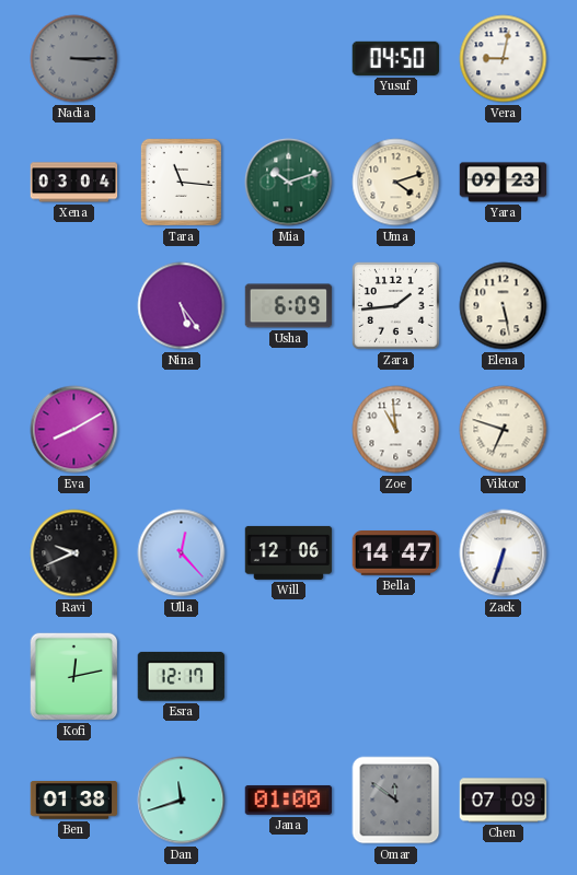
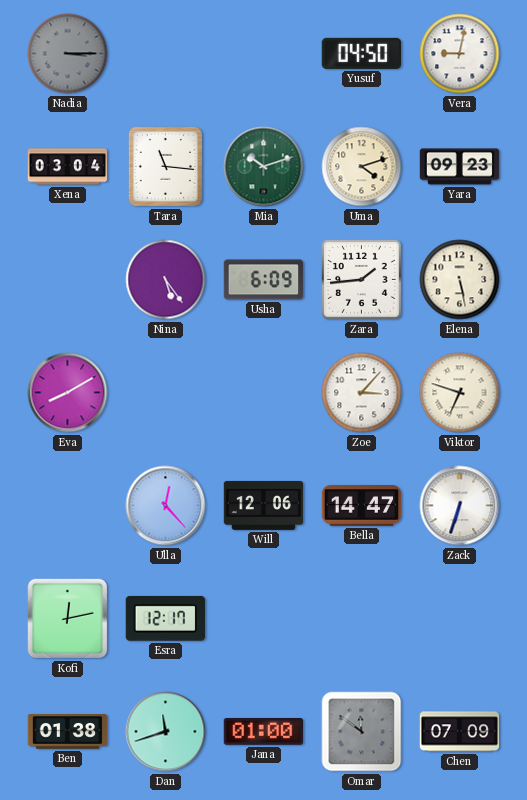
Zoe: 10:59 -> 3:07 (362, 393)
Ravi: 9:41 -> none (74, 553)
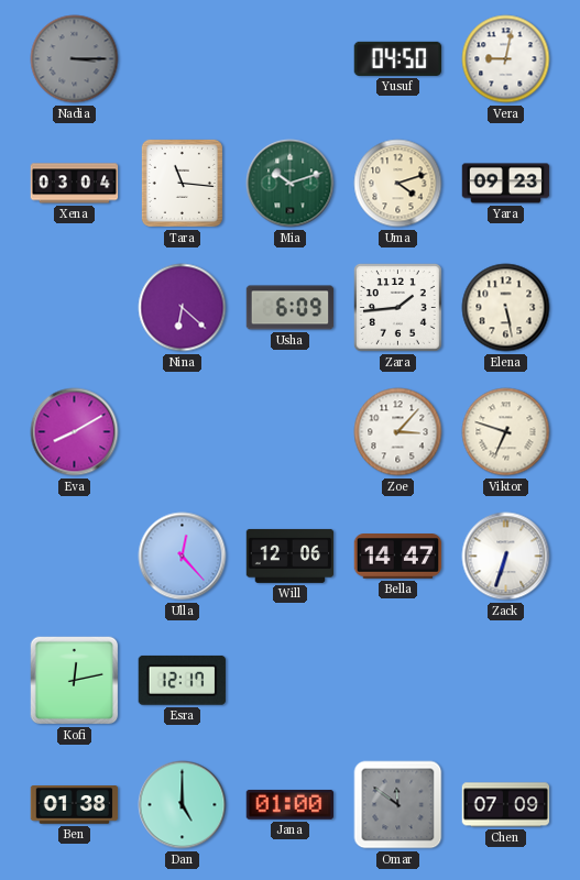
Nina: 5:24 -> 6:22 (183, 308)
Dan: 11:42 -> 5:00 (183, 805)
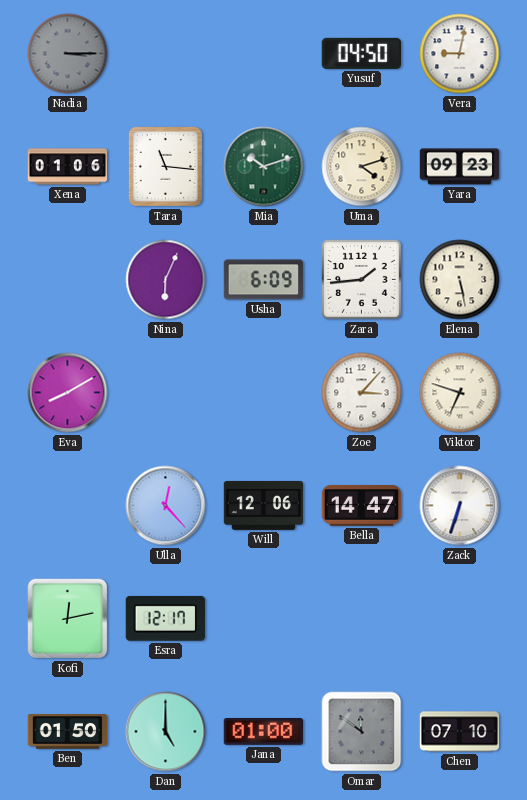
Xena: 03:04 -> 01:06 (68, 167)
Nina: 6:22 -> 6:04 (166, 280)
Ben: 01:38 -> 01:50 (68, 732)
Chen: 07:09 -> 07:10 (460, 732)
